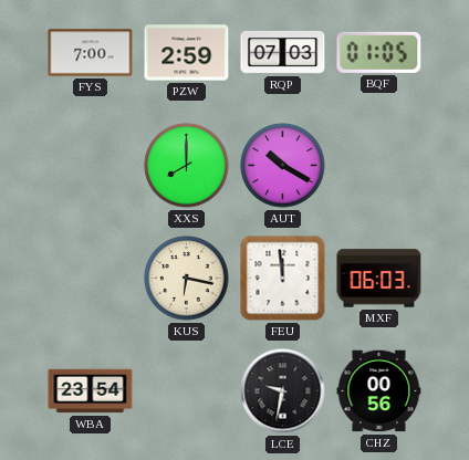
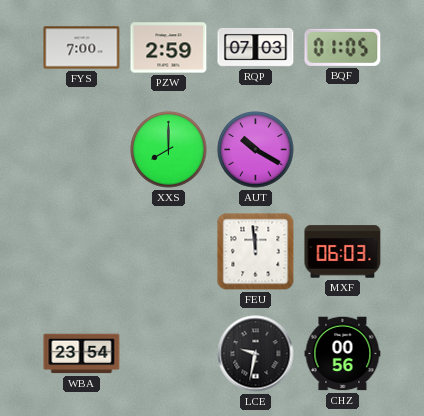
KUS: 6:17 -> none (187, 279)
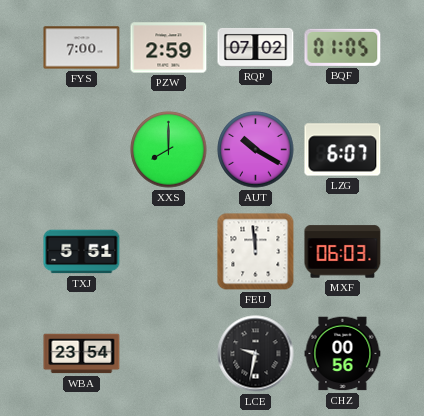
RQP: 07:03 -> 07:02 (256, 47)
LZG: none -> 6:07 (343, 150)
TXJ: none -> 5:51 (82, 252)
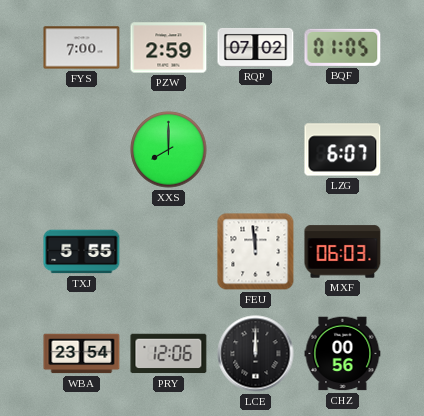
AUT: 10:20 -> none (256, 150)
TXJ: 5:51 -> 5:55 (82, 252)
PRY: none -> 12:06 (169, 354)
LCE: 9:32 -> 12:00 (256, 354)
